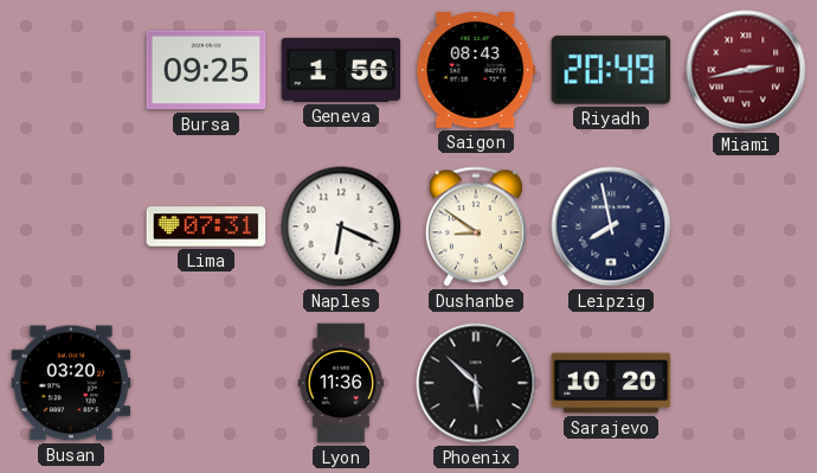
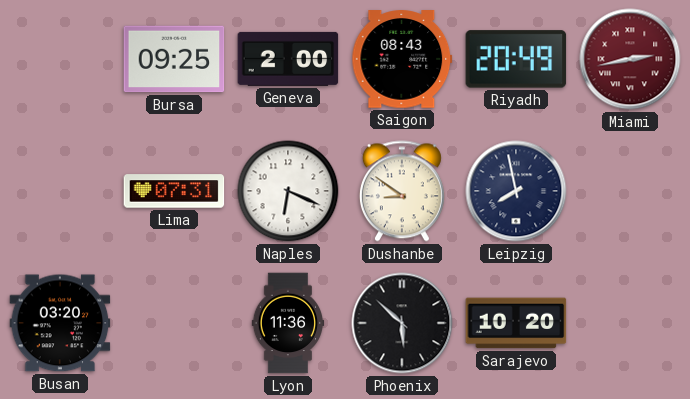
Geneva: 1:56 -> 2:00 (288, 59)
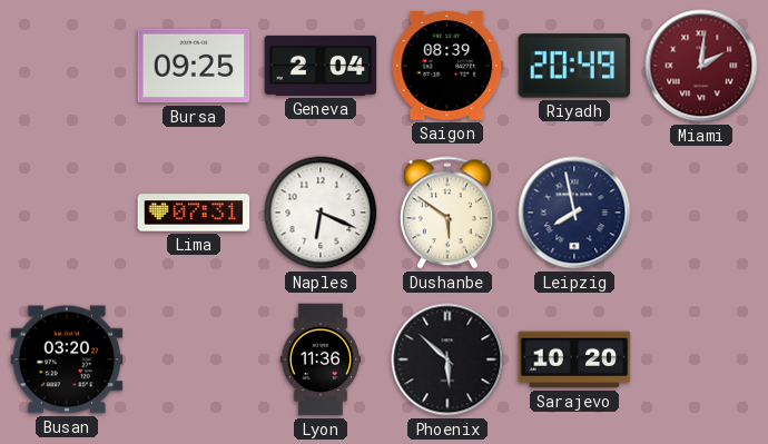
Geneva: 2:00 -> 2:04 (321, 66)
Saigon: 08:43 -> 08:39 (447, 66)
Miami: 2:43 -> 2:01 (701, 66)
Dushanbe: 8:51 -> 5:51 (447, 213)
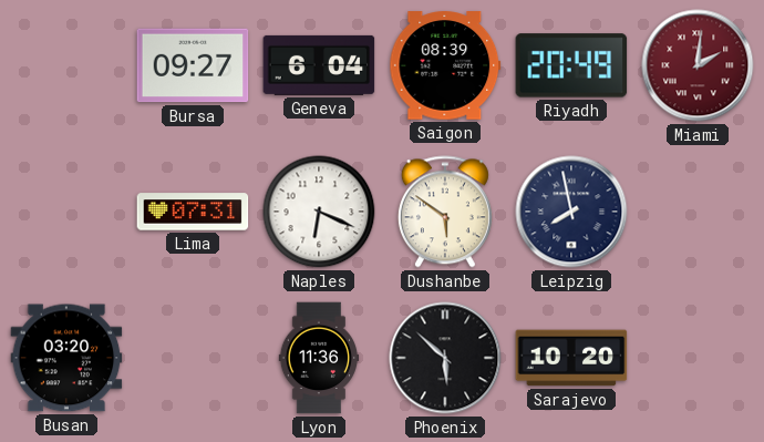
Bursa: 09:25 -> 09:27 (193, 65)
Geneva: 2:04 -> 6:04 (319, 65)
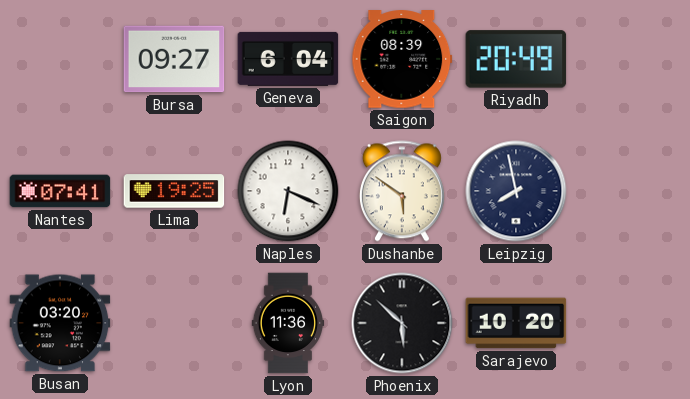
Miami: 2:01 -> none (698, 65)
Nantes: none -> 07:41 (60, 191)
Lima: 07:31 -> 19:25 (174, 191)
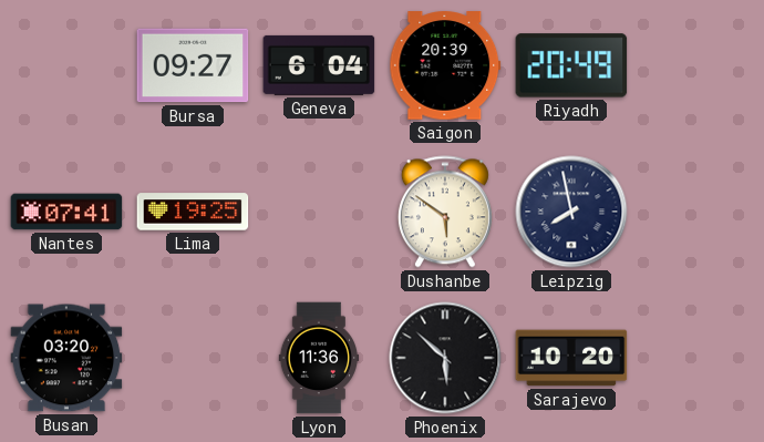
Saigon: 08:39 -> 20:39 (445, 65)
Naples: 6:19 -> none (288, 191)
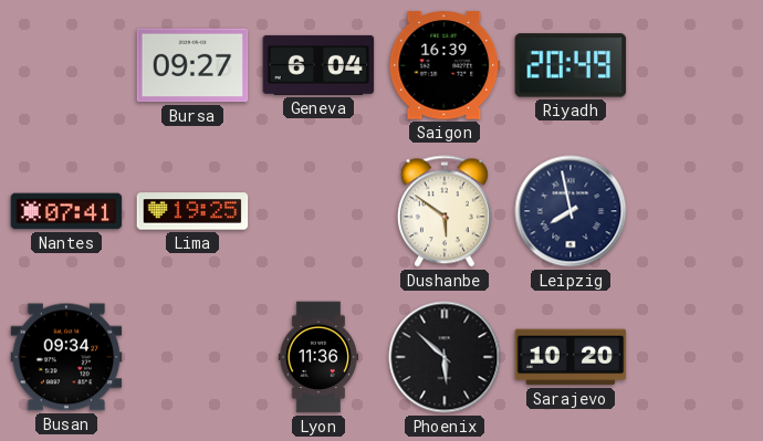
Saigon: 20:39 -> 16:39 (445, 65)
Busan: 03:20 -> 09:34 (66, 357)
